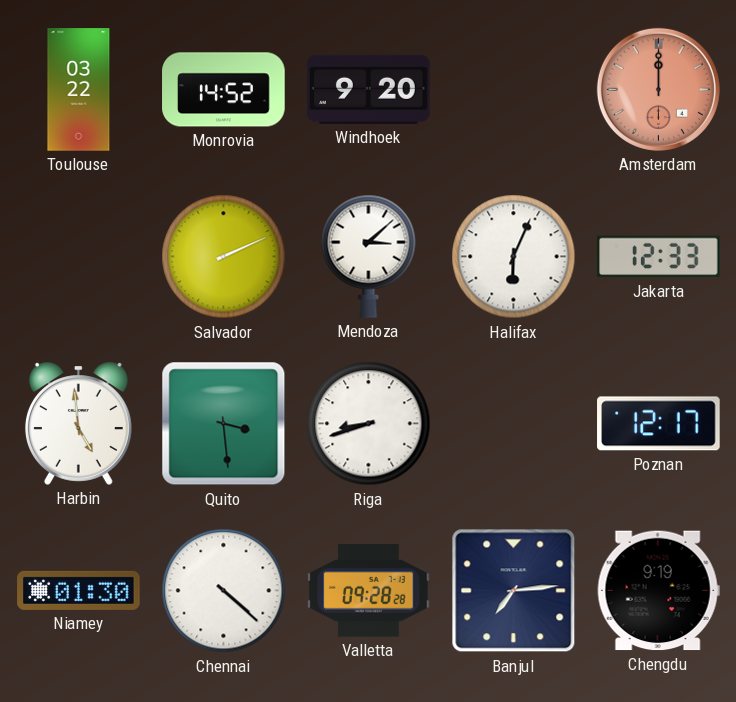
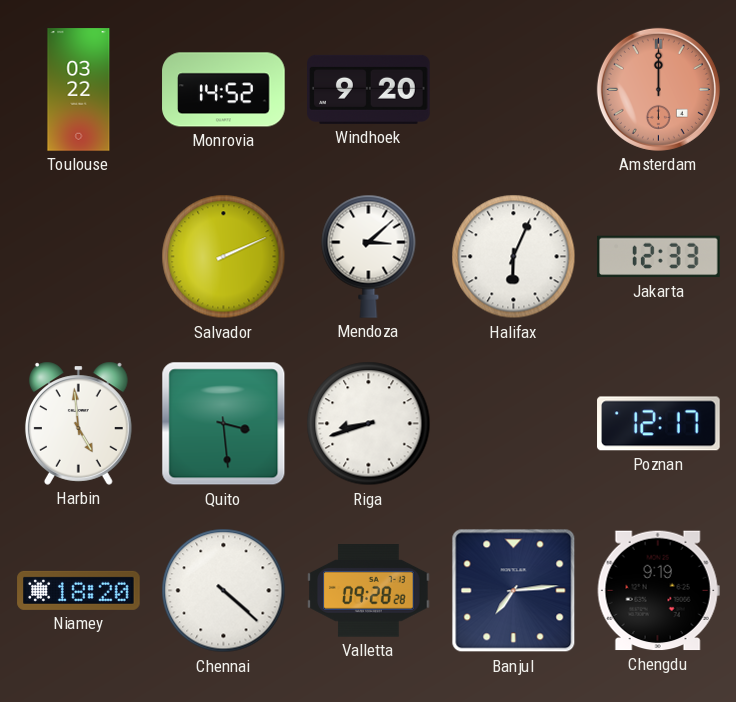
Niamey: 01:30 -> 18:20 (79, 590)
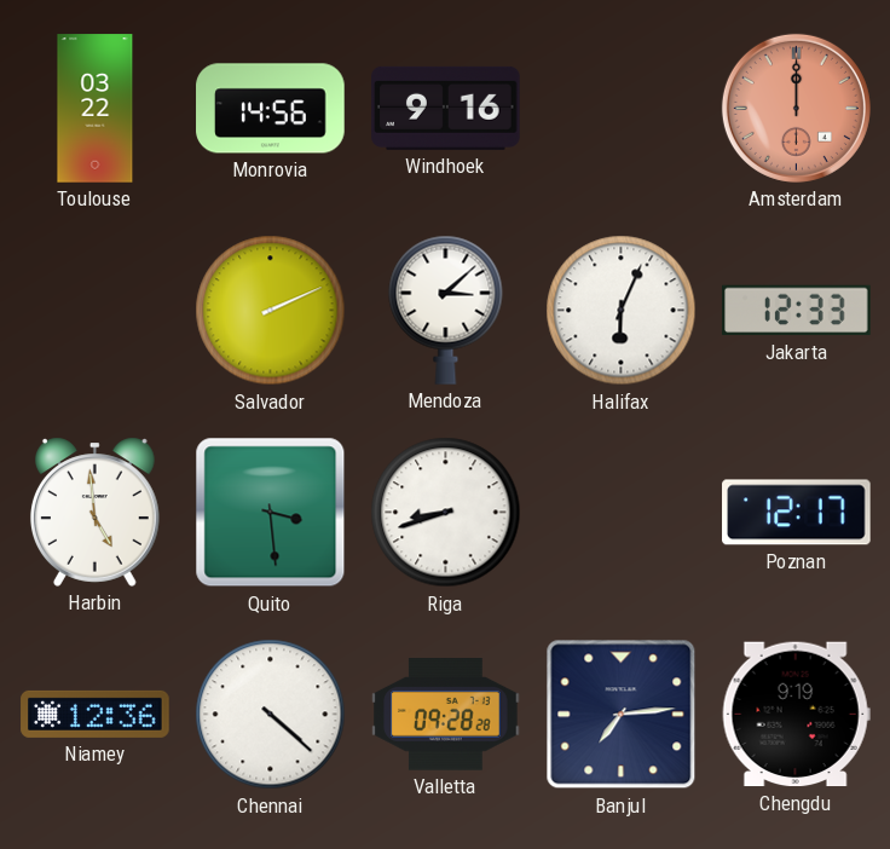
Monrovia: 14:52 -> 14:56 (271, 109)
Windhoek: 9:20 -> 9:16 (446, 108)
Niamey: 18:20 -> 12:36 (96, 714)
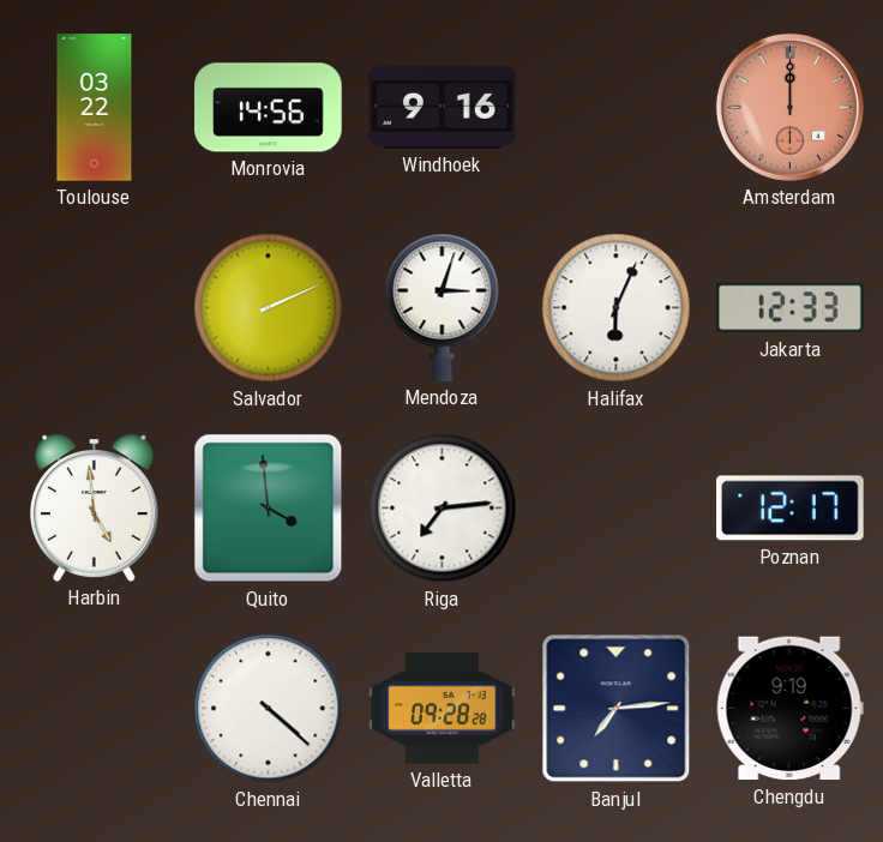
Mendoza: 3:08 -> 3:03 (443, 307)
Quito: 3:29 -> 3:59 (269, 509)
Riga: 8:42 -> 7:14 (443, 509)
Niamey: 12:36 -> none (96, 714)
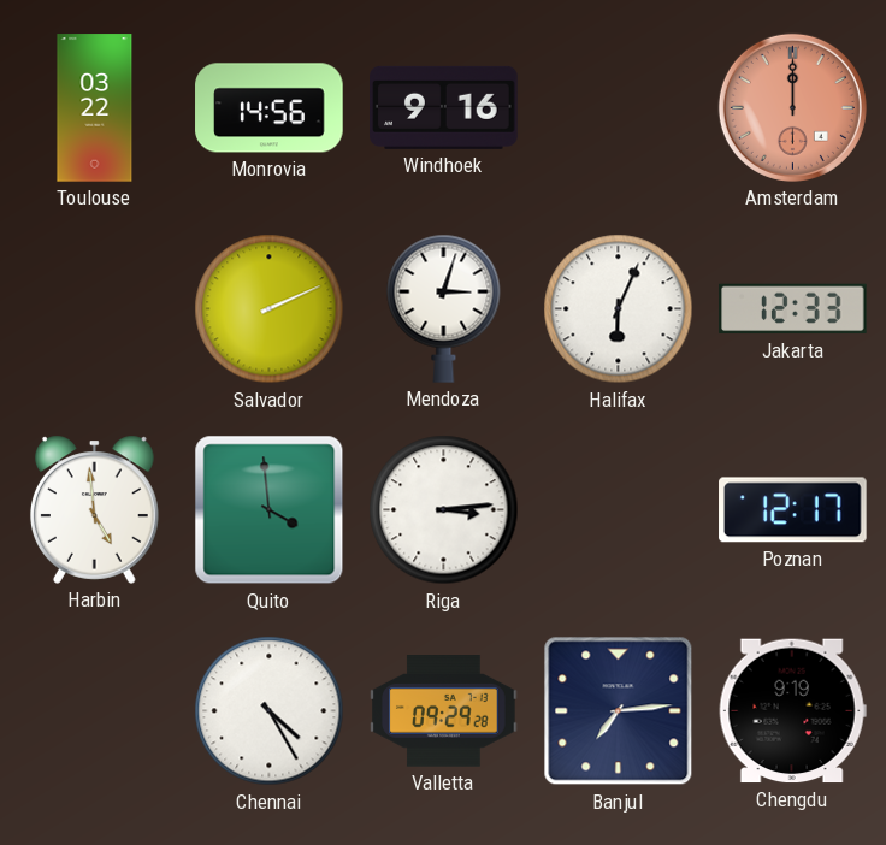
Riga: 7:14 -> 3:14 (444, 510)
Chennai: 4:22 -> 4:25 (270, 711)
Valletta: 09:28 -> 09:29 (444, 711)
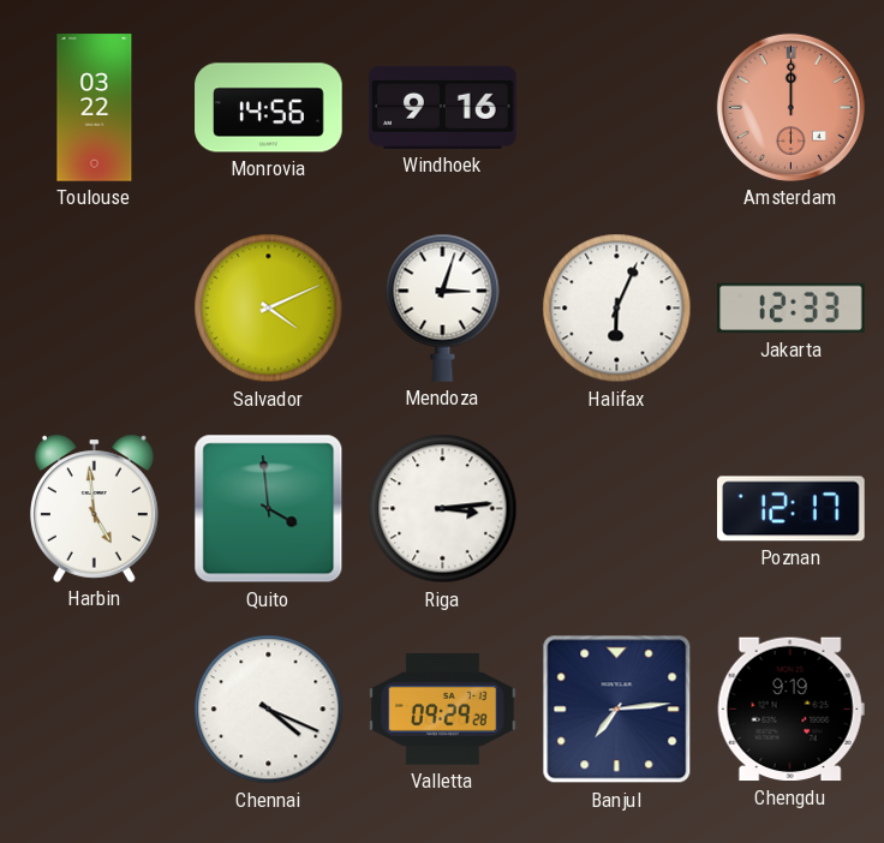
Salvador: 2:11 -> 4:11 (269, 309)
Chennai: 4:25 -> 4:19 (269, 710)
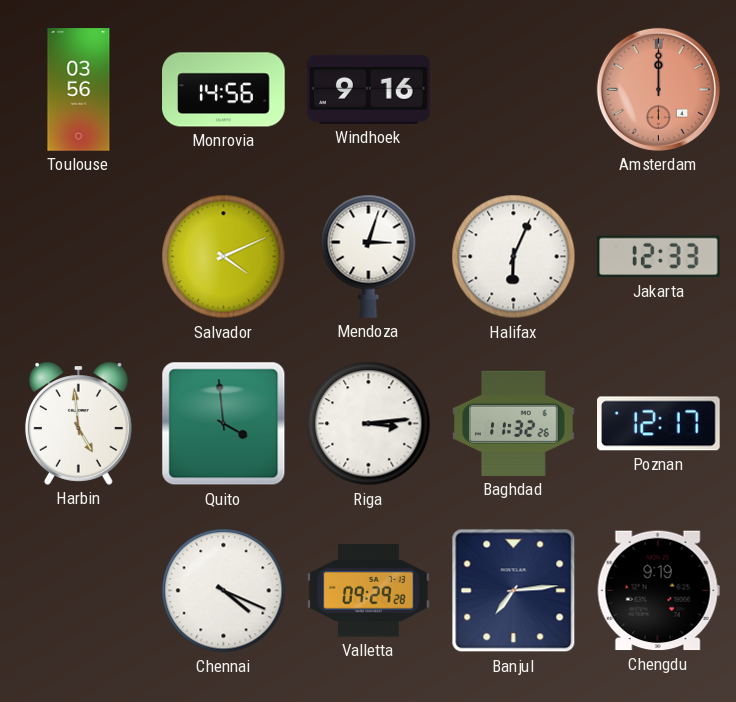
Toulouse: 03:22 -> 03:56 (79, 90)
Baghdad: none -> 11:32 (514, 423)
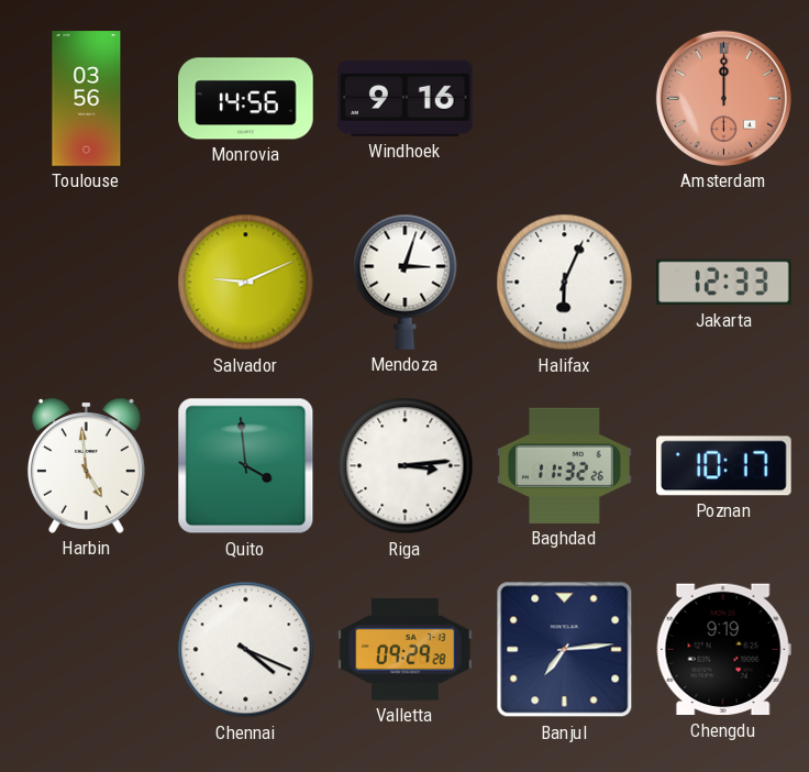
Salvador: 4:11 -> 9:11 (246, 283)
Poznan: 12:17 -> 10:17 (724, 466)
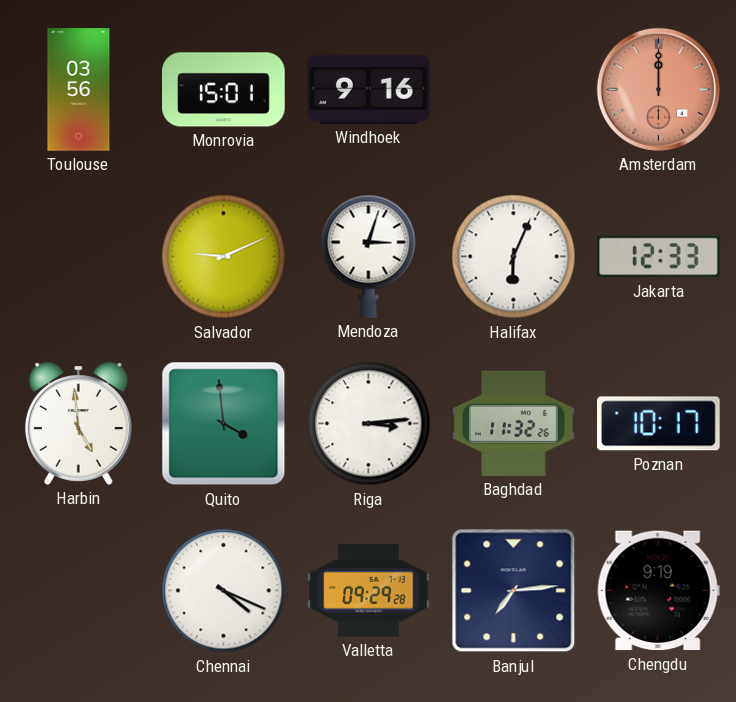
Monrovia: 14:56 -> 15:01 (224, 90)
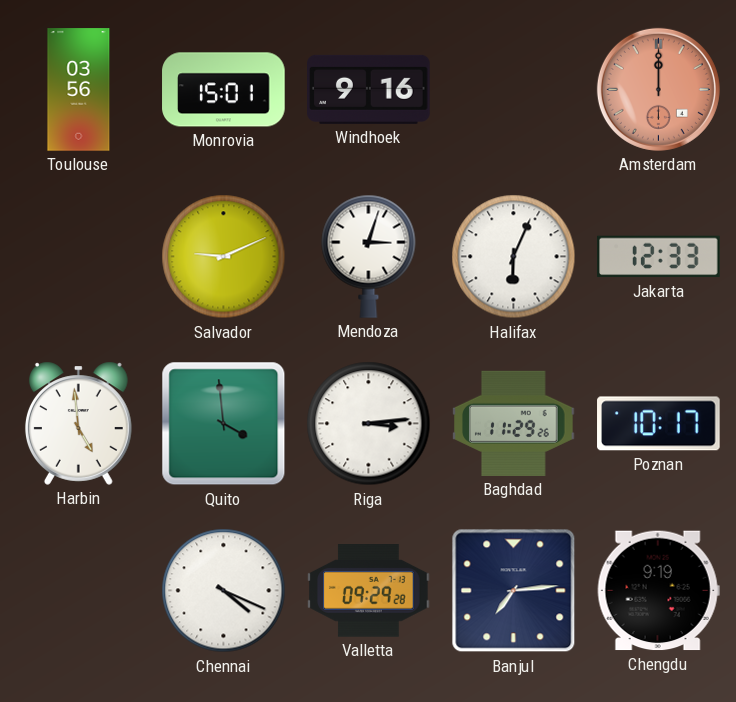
Baghdad: 11:32 -> 11:29 (514, 423)
